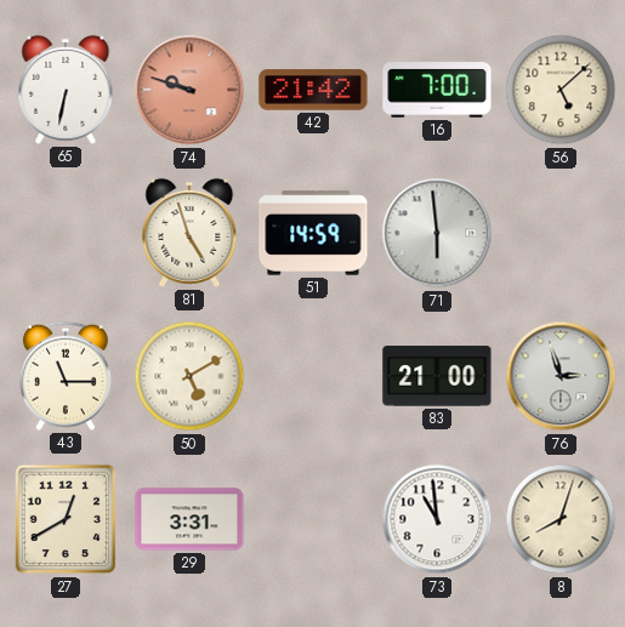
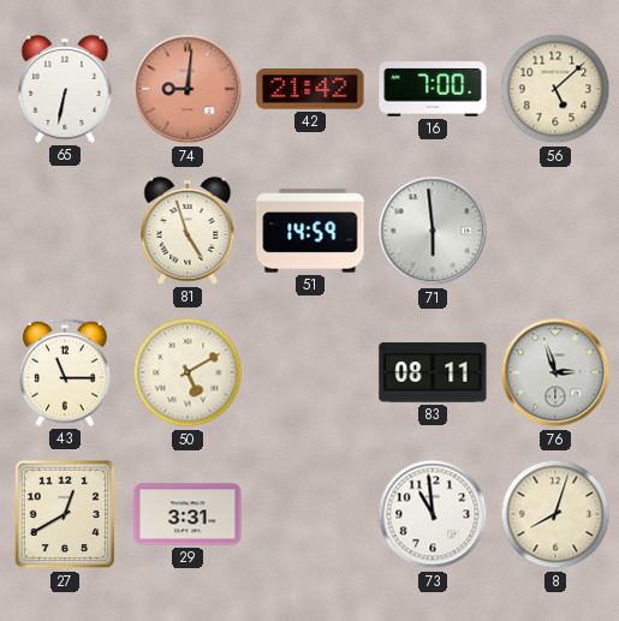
74: 9:48 -> 9:01 (188, 89)
83: 21:00 -> 08:11 (433, 372)
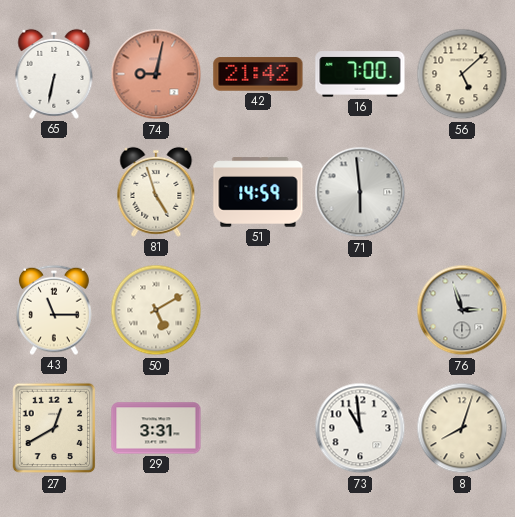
74: 9:01 -> 9:02 (156, 74)
83: 08:11 -> none (433, 372)
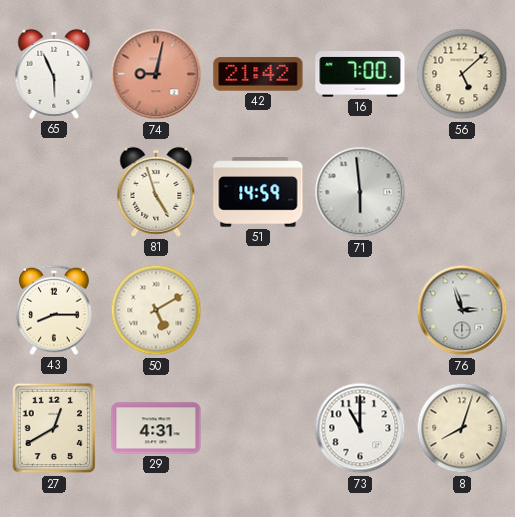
65: 6:32 -> 5:56 (54, 74)
43: 11:15 -> 8:15 (55, 310)
29: 3:31 -> 4:31 (156, 428)
73: 10:59 -> 11:00 (360, 428)
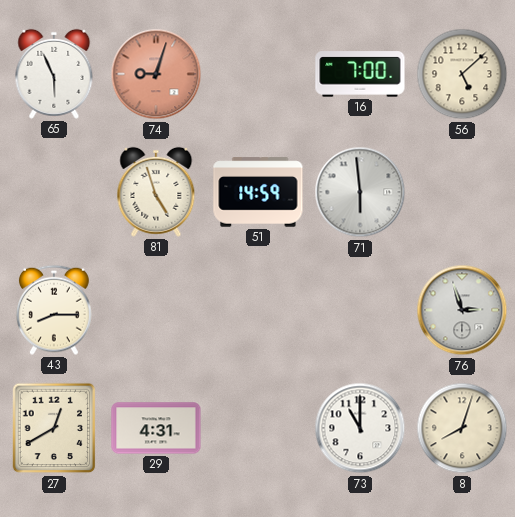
74: 9:02 -> 9:03 (156, 74)
42: 21:42 -> none (258, 74)
50: 5:10 -> none (156, 310)
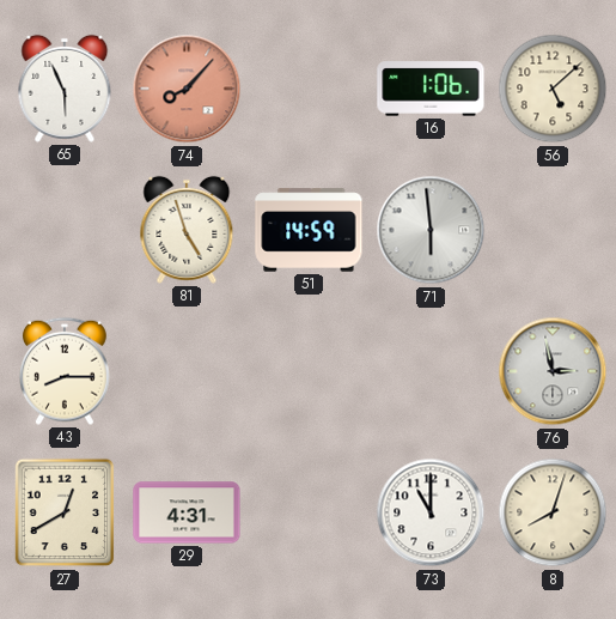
74: 9:03 -> 8:07 (187, 89)
16: 7:00 -> 1:06 (431, 89)
76: 2:57 -> 2:58 (553, 371)
